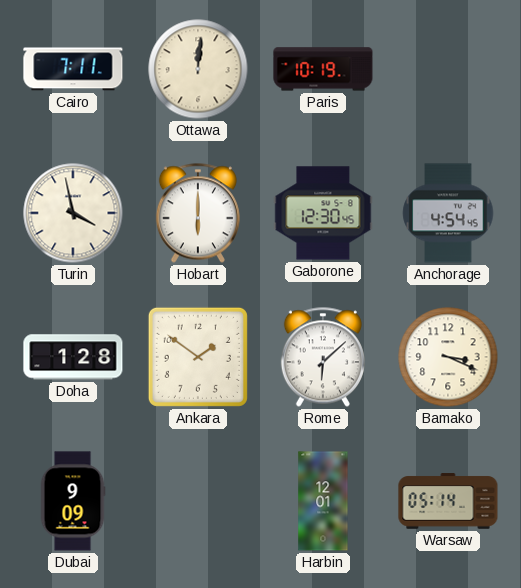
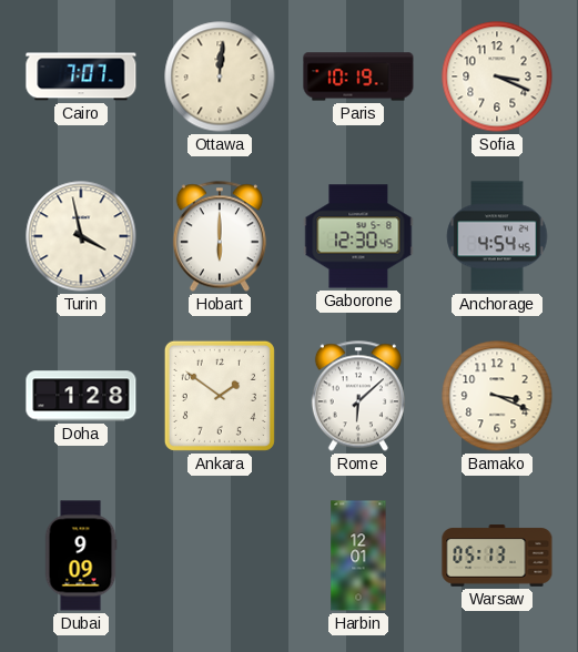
Cairo: 7:11 -> 7:07 (81, 77)
Sofia: none -> 3:19 (497, 77)
Warsaw: 05:14 -> 05:13 (497, 556)
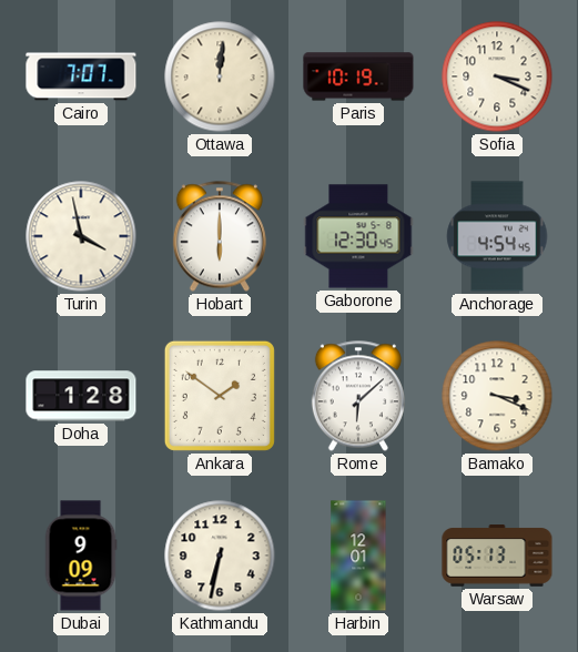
Kathmandu: none -> 6:32 (220, 556)
